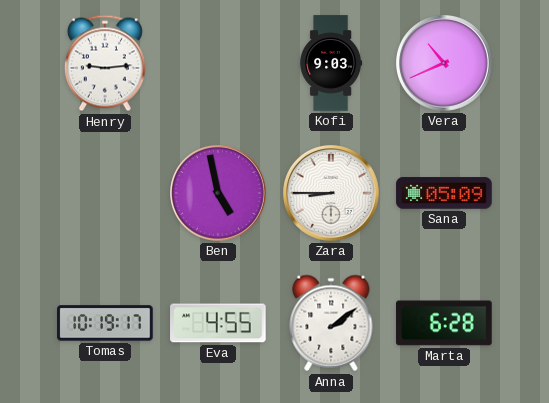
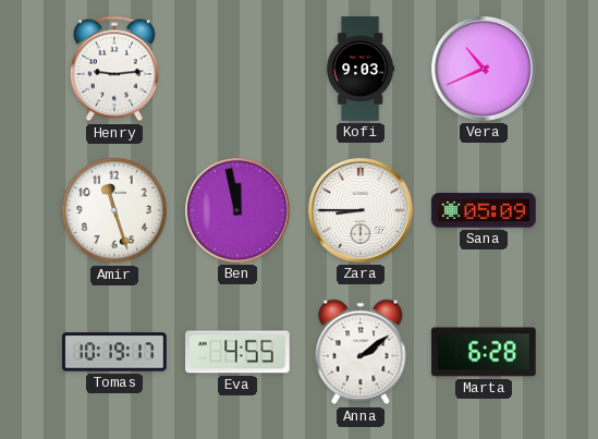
Amir: none -> 11:27 (114, 210)
Ben: 4:58 -> 11:58 (239, 211)
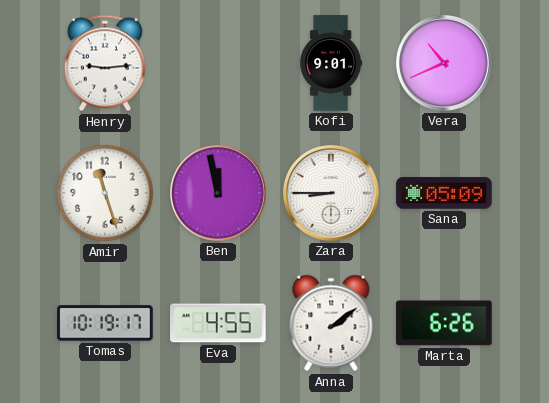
Kofi: 9:03 -> 9:01 (331, 63)
Marta: 6:28 -> 6:26 (444, 323)
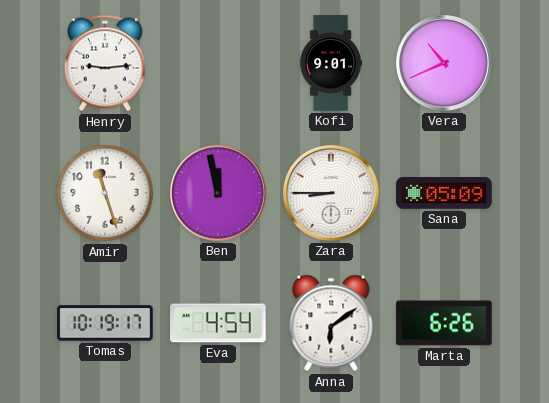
Eva: 4:55 -> 4:54 (218, 323)
Anna: 2:09 -> 6:09 (331, 323)
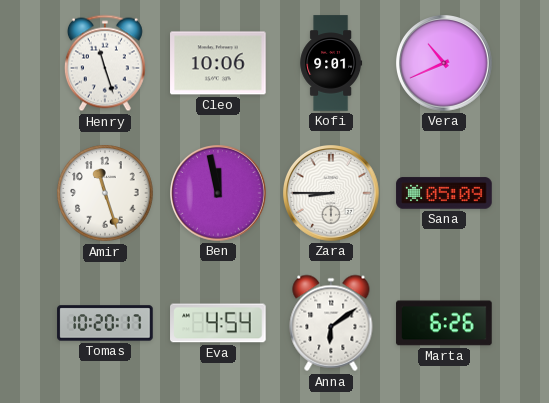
Henry: 9:14 -> 11:27 (105, 63)
Cleo: none -> 10:06 (218, 63)
Tomas: 10:19 -> 10:20 (105, 323)
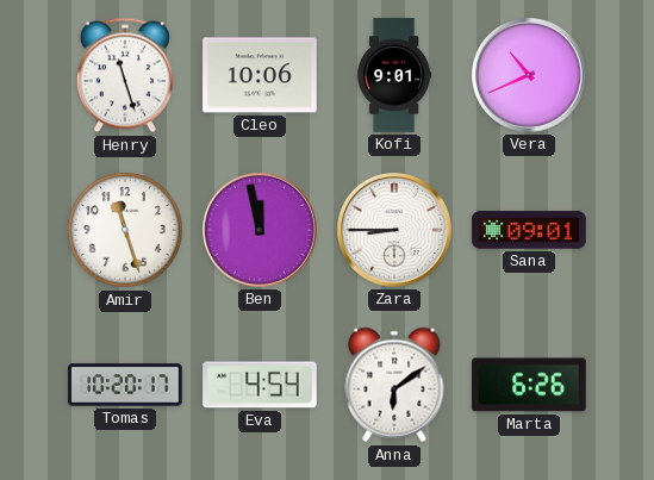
Sana: 05:09 -> 09:01 (529, 230)
